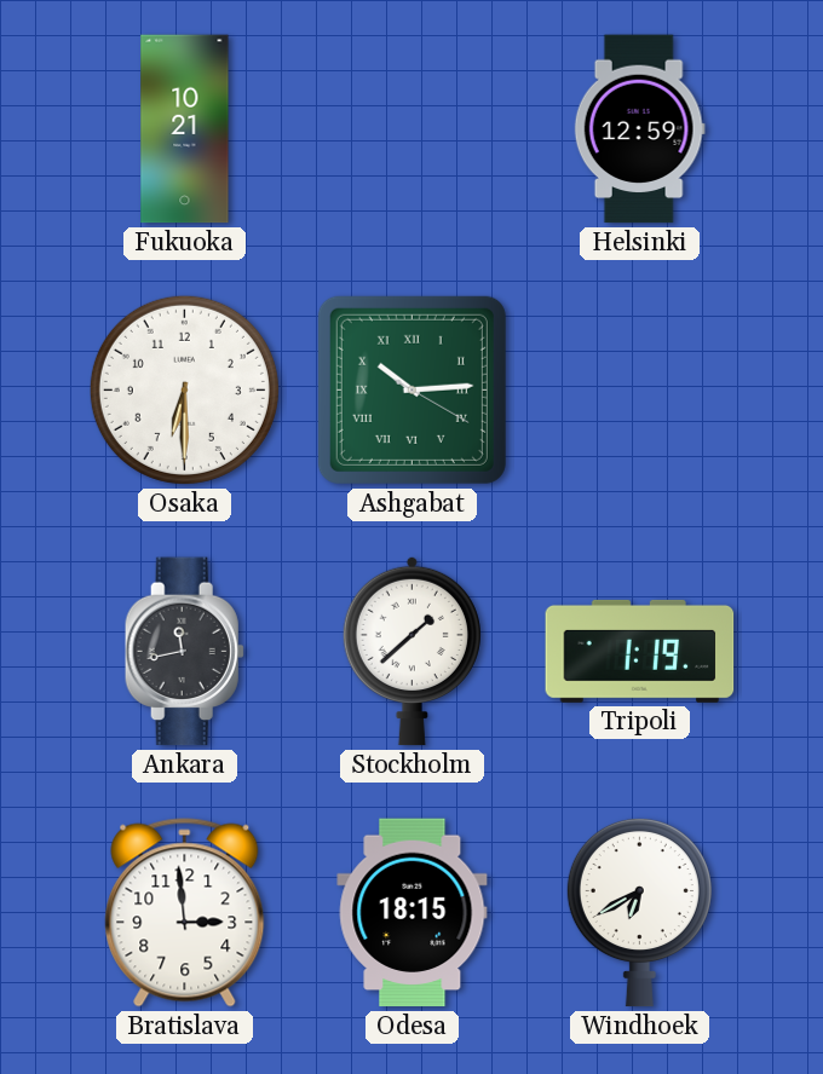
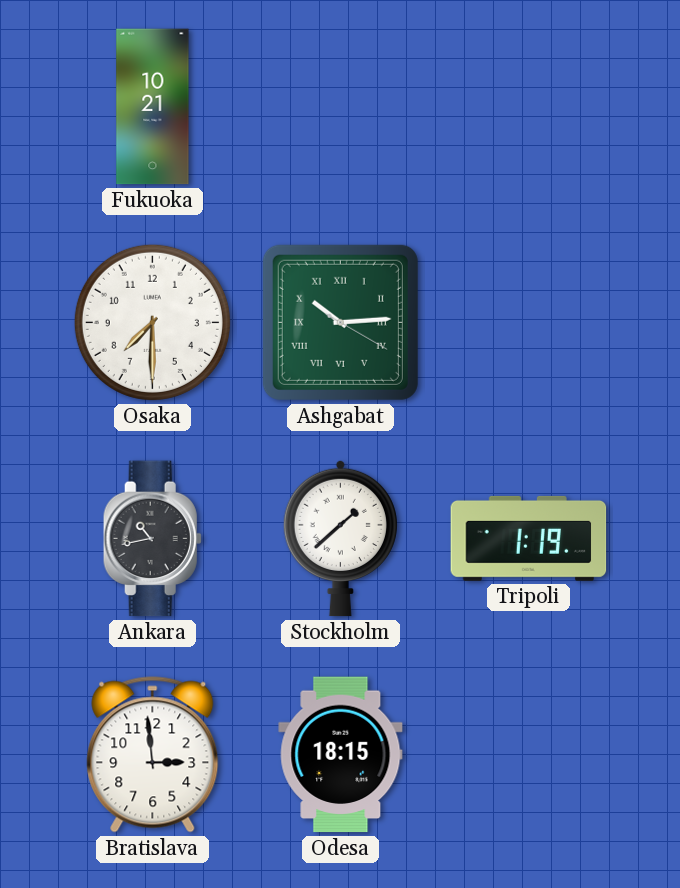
Helsinki: 12:59 -> none (639, 129)
Osaka: 6:30 -> 7:30 (152, 322)
Ankara: 11:43 -> 10:43 (152, 539)
Windhoek: 6:40 -> none (639, 912)
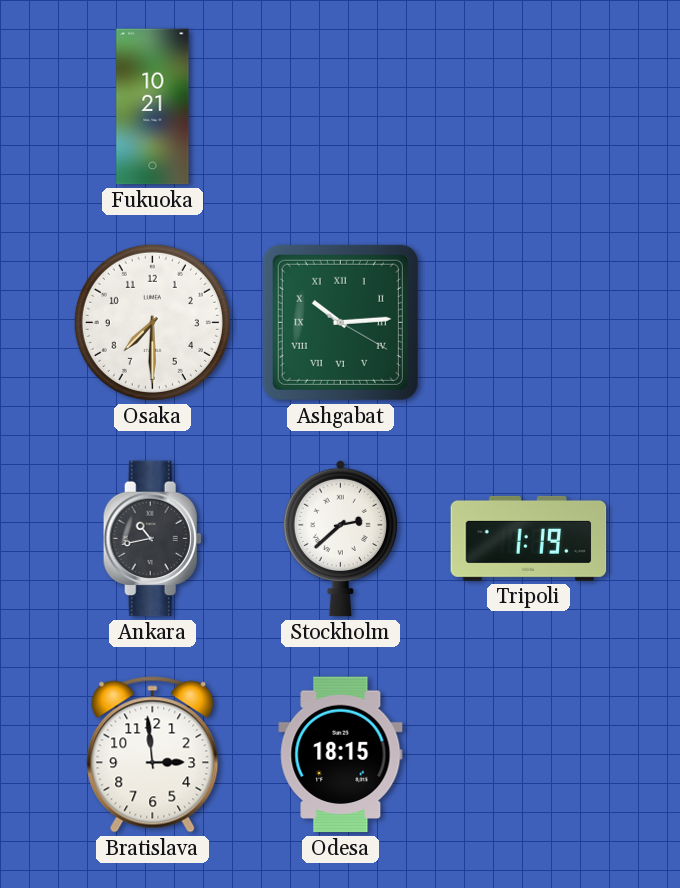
Stockholm: 1:38 -> 2:38 (340, 538)
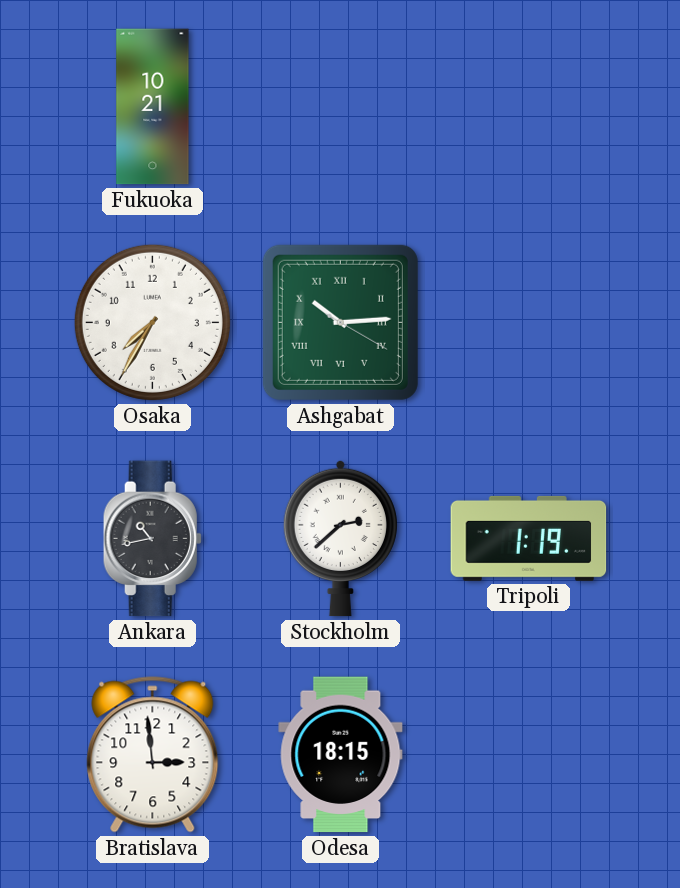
Osaka: 7:30 -> 7:35 (152, 322)
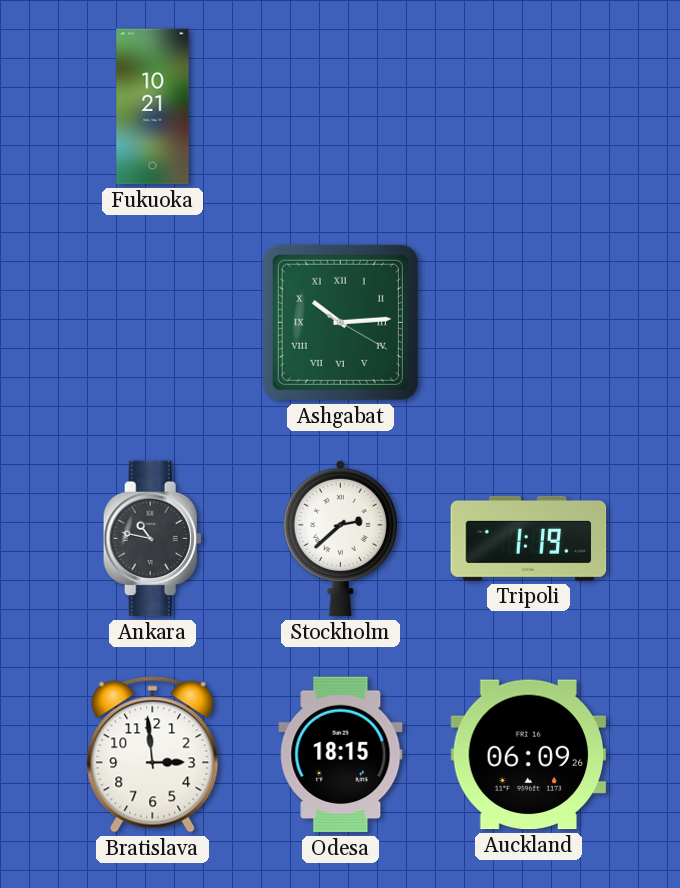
Osaka: 7:35 -> none (152, 322)
Ankara: 10:43 -> 10:47 (152, 539)
Auckland: none -> 06:09 (529, 755)
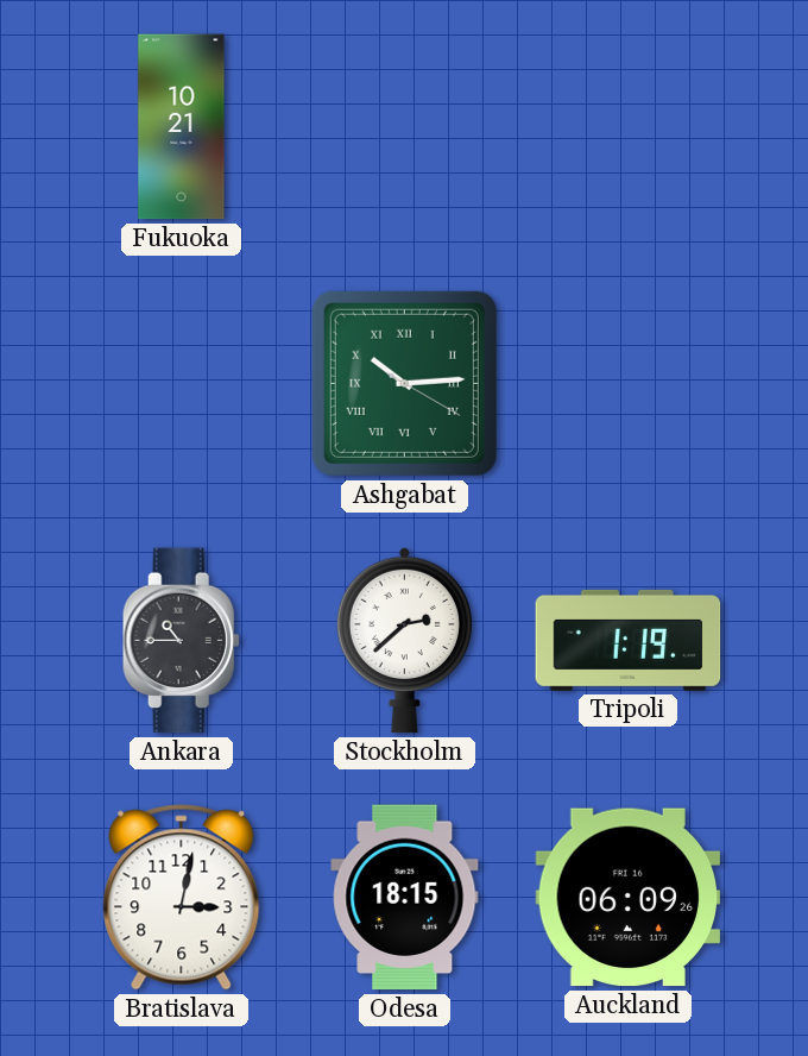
Ankara: 10:47 -> 10:45 (181, 641)
Bratislava: 2:59 -> 3:02 (182, 898)
